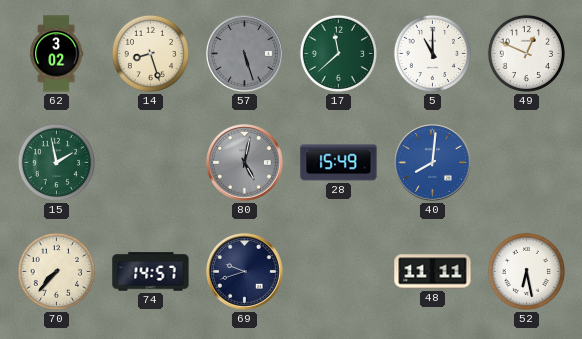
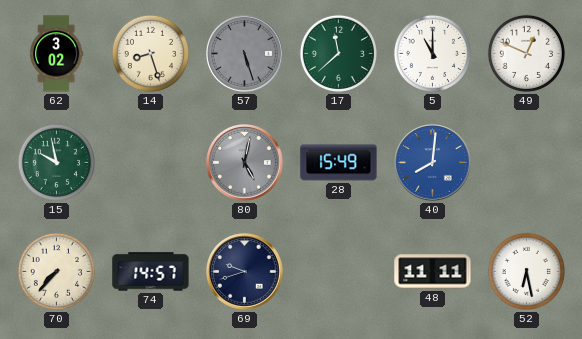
15: 1:58 -> 9:58 (56, 162)
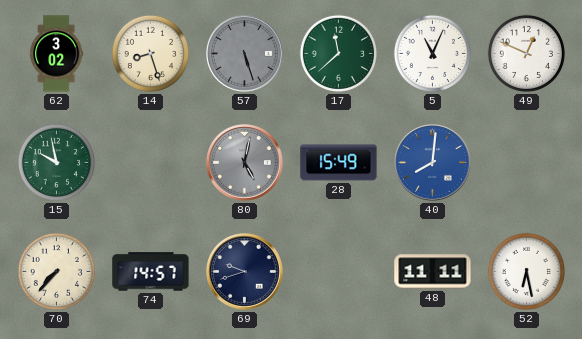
5: 11:00 -> 11:04 (432, 53)
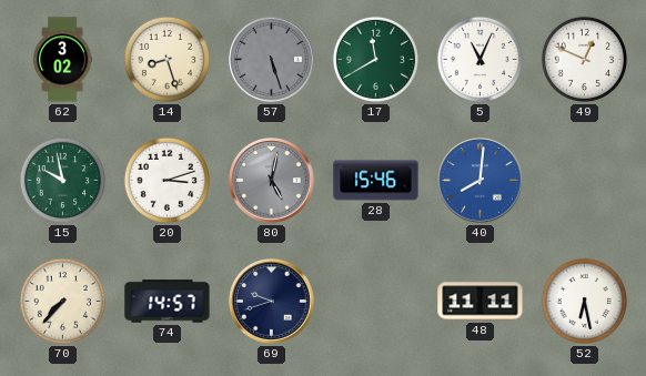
17: 11:38 -> 11:40 (375, 59)
20: none -> 3:12 (166, 180)
28: 15:49 -> 15:46 (376, 181)
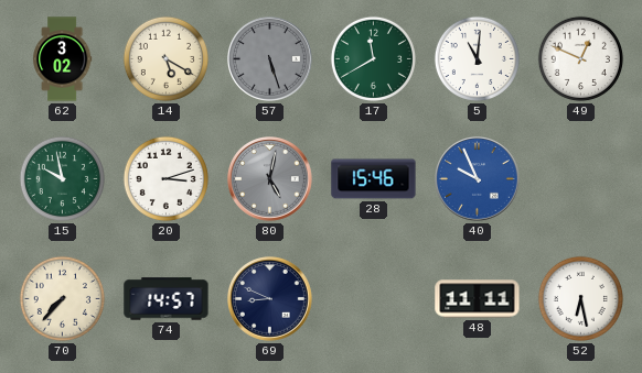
14: 8:27 -> 5:20 (165, 58)
5: 11:04 -> 11:01 (477, 58)
40: 8:01 -> 9:56 (478, 179)
69: 9:42 -> 8:49 (270, 299)
